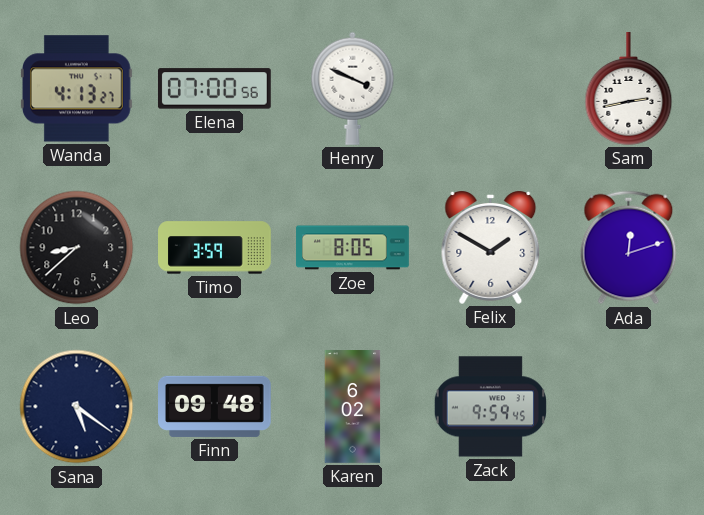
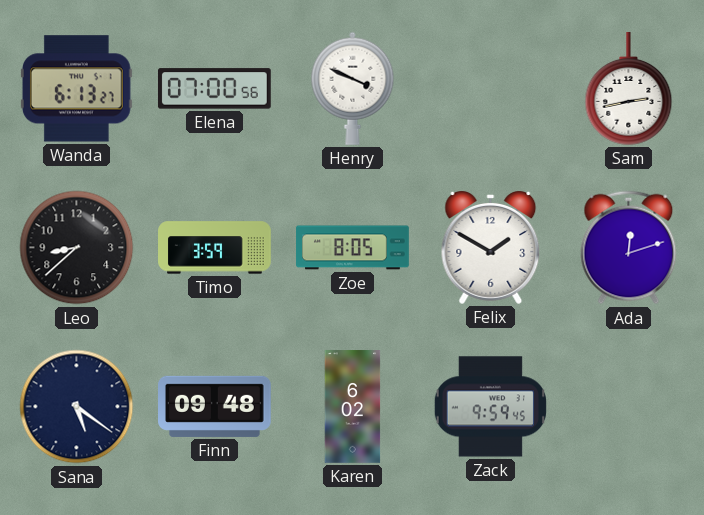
Wanda: 4:13 -> 6:13 (76, 89)
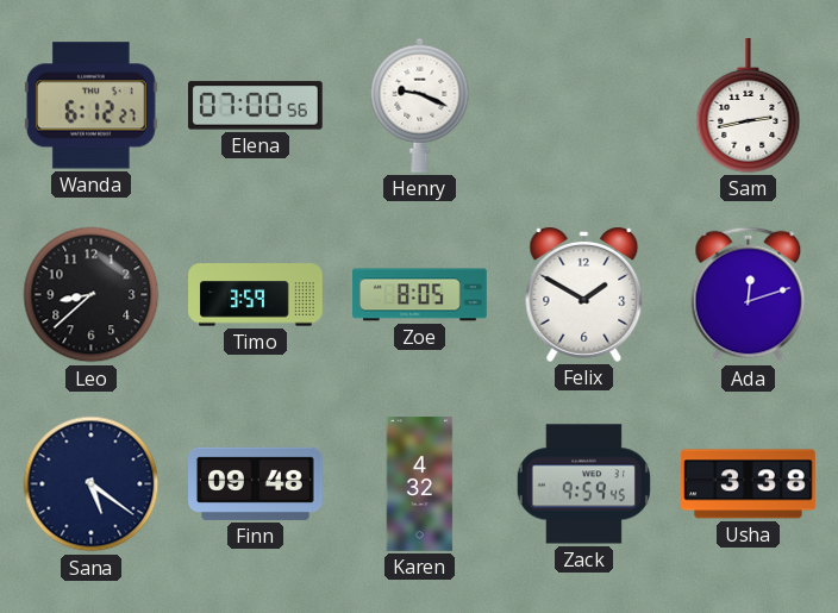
Wanda: 6:13 -> 6:12 (90, 106)
Henry: 3:49 -> 9:19 (420, 105)
Karen: 6:02 -> 4:32 (420, 484)
Usha: none -> 3:38 (749, 484)
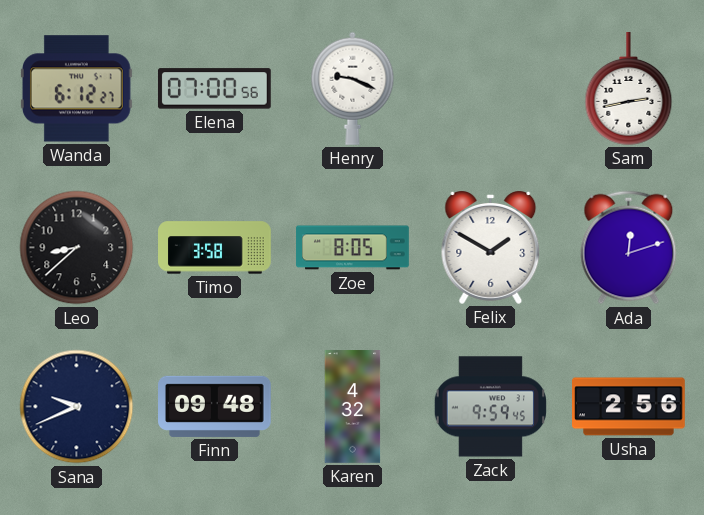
Timo: 3:59 -> 3:58 (215, 248)
Sana: 5:21 -> 9:41 (77, 407)
Usha: 3:38 -> 2:56 (629, 407)
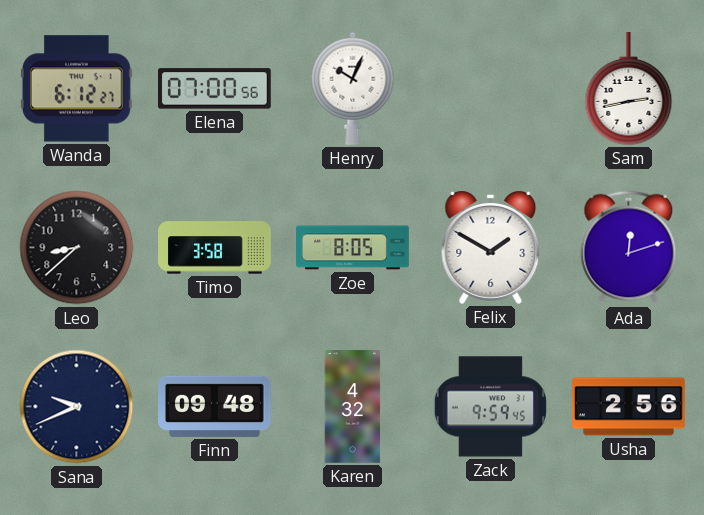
Henry: 9:19 -> 10:04 (353, 88)
